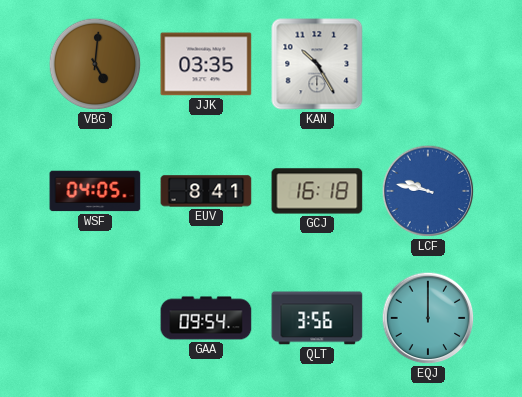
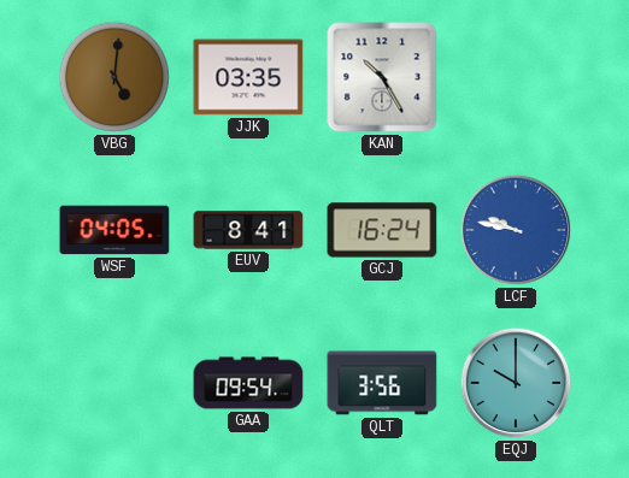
GCJ: 16:18 -> 16:24 (382, 230)
EQJ: 12:00 -> 10:00 (516, 383)
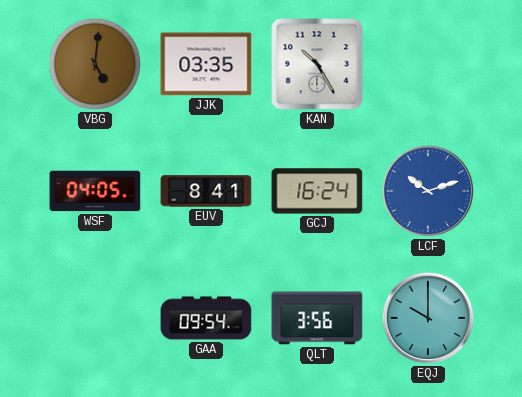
LCF: 9:47 -> 10:12 (428, 191)
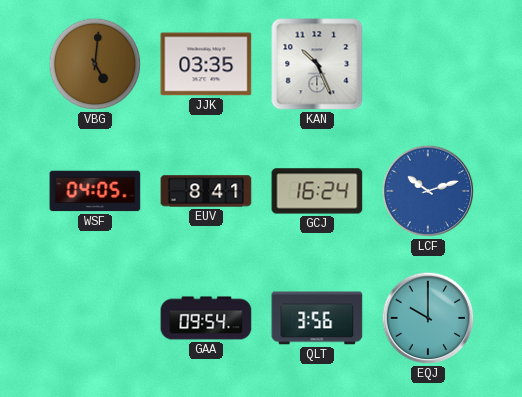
KAN: 10:25 -> 10:26 (317, 64)
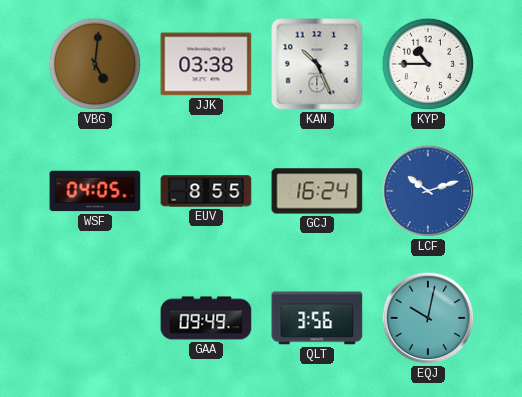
JJK: 03:35 -> 03:38 (206, 64)
KYP: none -> 10:45 (428, 64)
EUV: 8:41 -> 8:55 (206, 191)
GAA: 09:54 -> 09:49 (206, 318)
EQJ: 10:00 -> 10:02 (428, 318)
